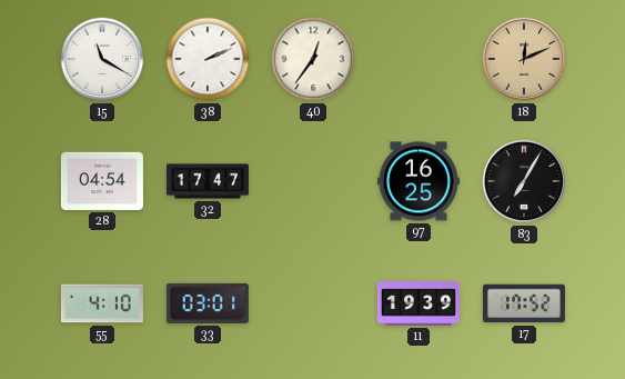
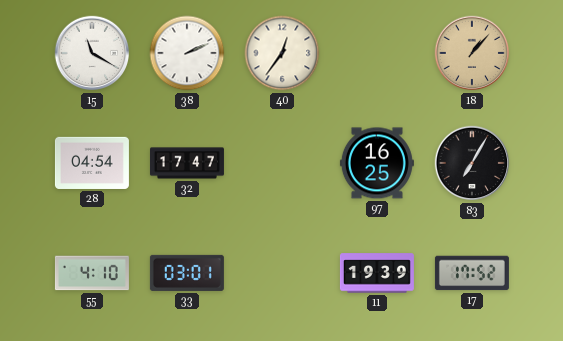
18: 12:11 -> 1:07 (472, 53)
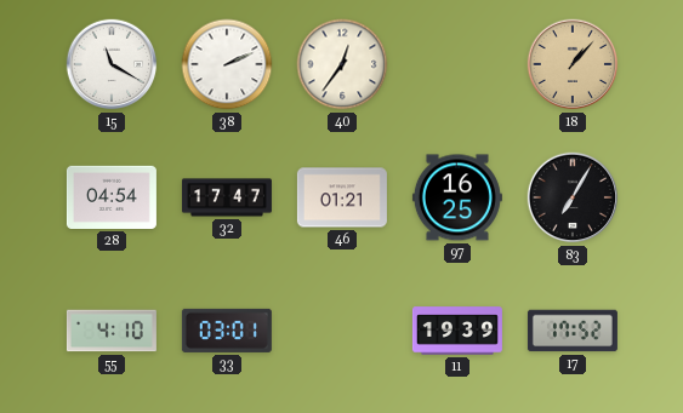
46: none -> 01:21 (342, 197)
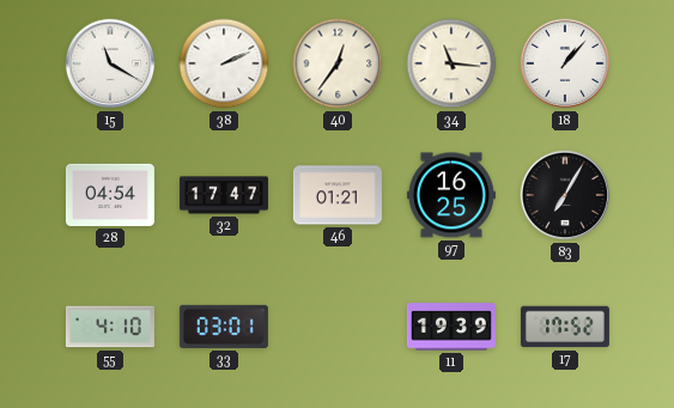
34: none -> 11:16 (451, 63)
18 dial: champagne -> white (565, 63)
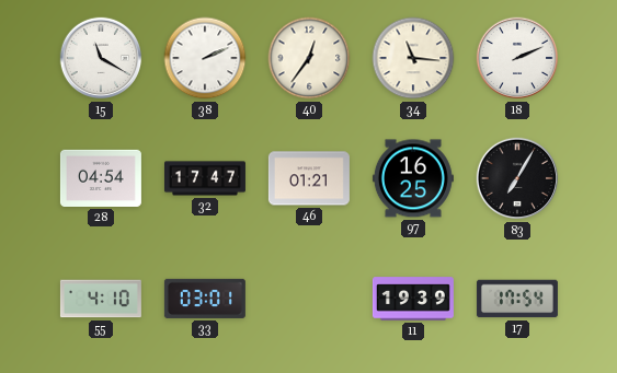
18: 1:07 -> 2:11 (517, 58)
17: 17:52 -> 17:54 (517, 299)
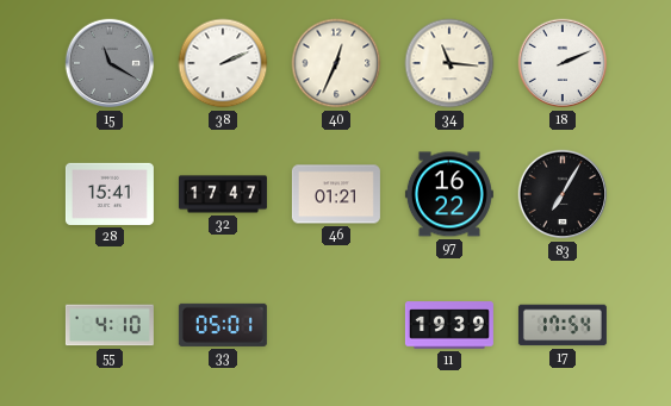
15 dial: white -> grey (110, 63)
40: 12:36 -> 12:34 (336, 63)
28: 04:54 -> 15:41 (110, 194)
97: 16:25 -> 16:22 (449, 194)
33: 03:01 -> 05:01 (223, 325)
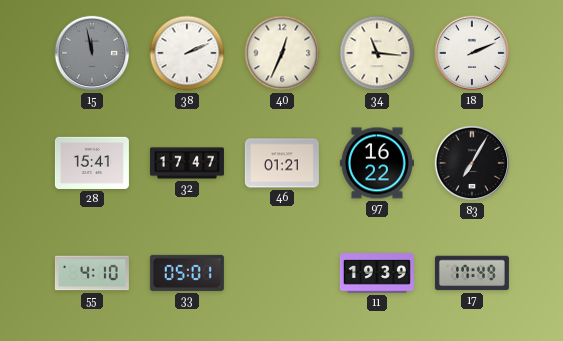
15: 11:20 -> 11:58 (92, 53)
17: 17:54 -> 17:49 (472, 273)
